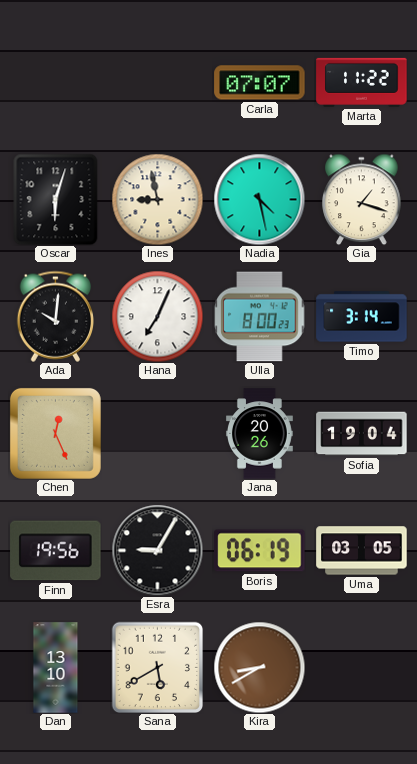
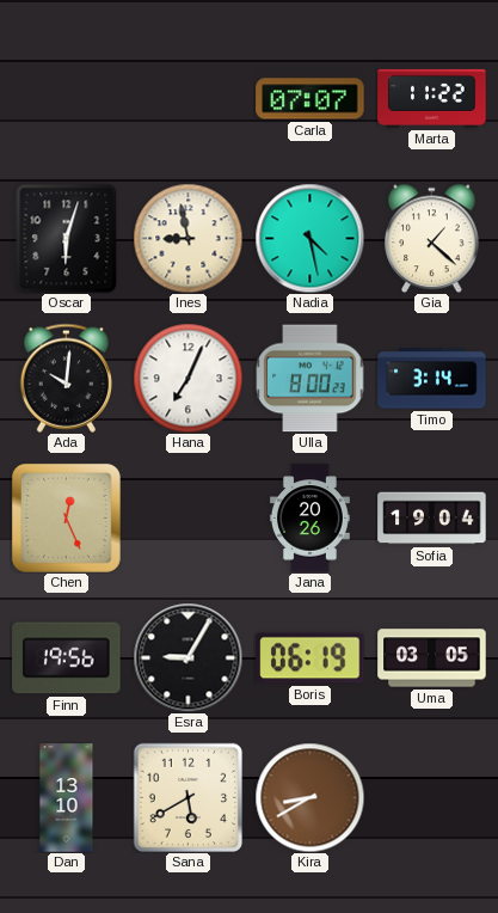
Gia: 1:18 -> 1:22 (432, 238)
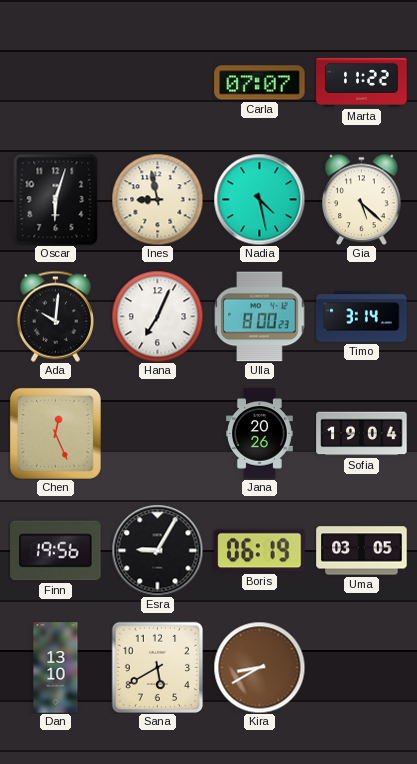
Gia: 1:22 -> 5:22 (362, 199)
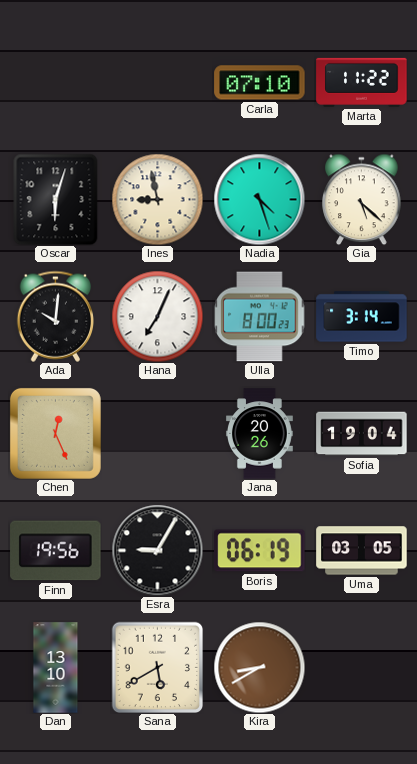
Carla: 07:07 -> 07:10 (260, 83)
Nadia: 4:28 -> 4:27 (259, 199)
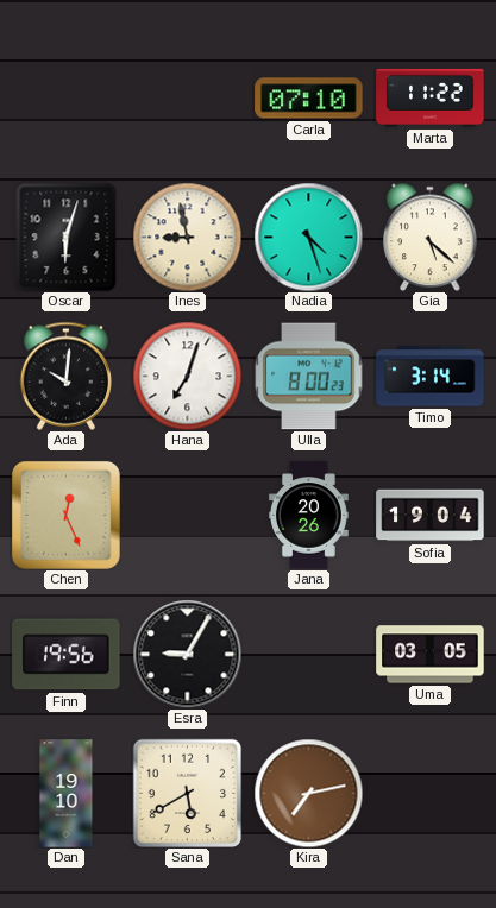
Hana: 7:04 -> 7:03 (187, 376)
Boris: 06:19 -> none (260, 551)
Dan: 13:10 -> 19:10 (67, 794)
Kira: 8:40 -> 7:13 (308, 793)
